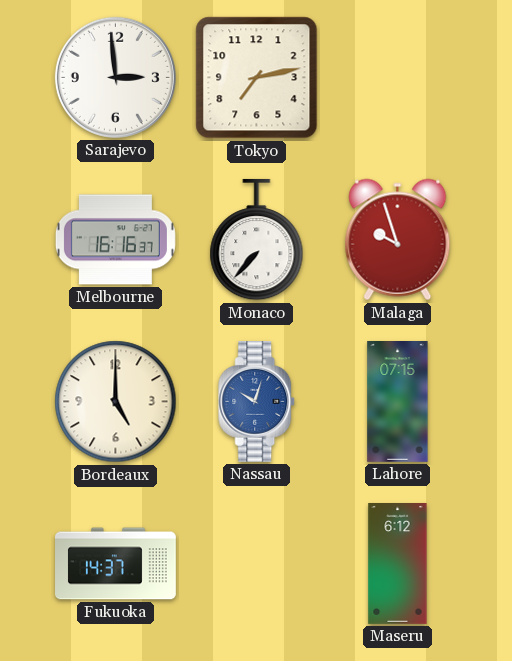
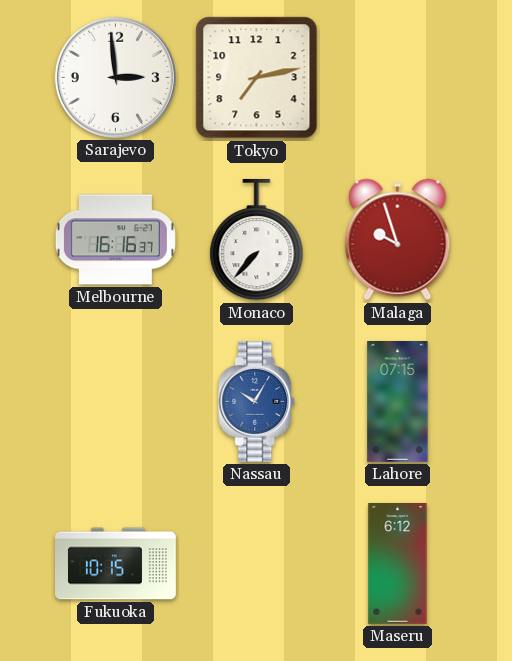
Bordeaux: 5:00 -> none (116, 402)
Nassau: 10:03 -> 10:05 (257, 402)
Fukuoka: 14:37 -> 10:15 (116, 564)
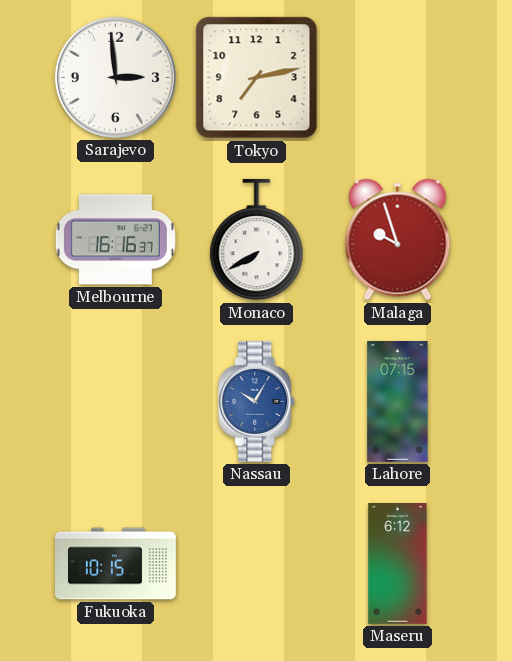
Monaco: 7:37 -> 7:40 (257, 240)
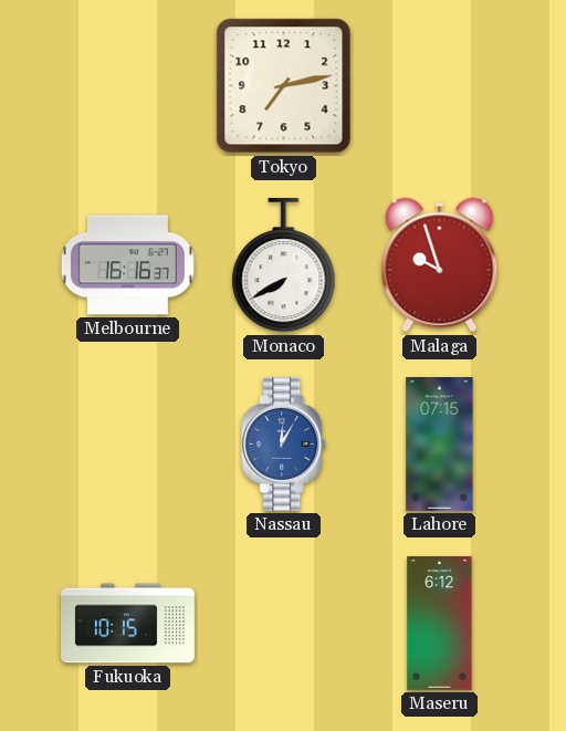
Sarajevo: 2:59 -> none (115, 77)
Nassau: 10:05 -> 12:05 (284, 445)
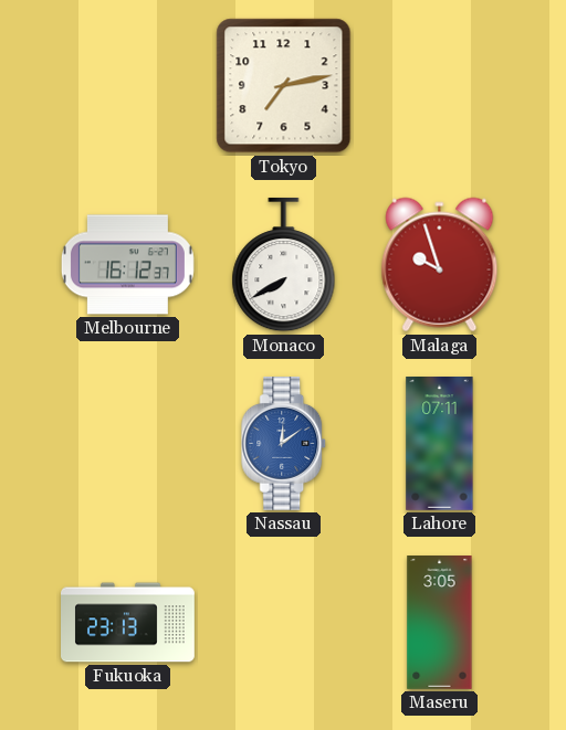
Melbourne: 16:16 -> 16:12 (127, 265)
Nassau: 12:05 -> 12:09 (284, 444)
Lahore: 07:15 -> 07:11 (440, 444)
Fukuoka: 10:15 -> 23:13 (128, 623)
Maseru: 6:12 -> 3:05 (440, 623)
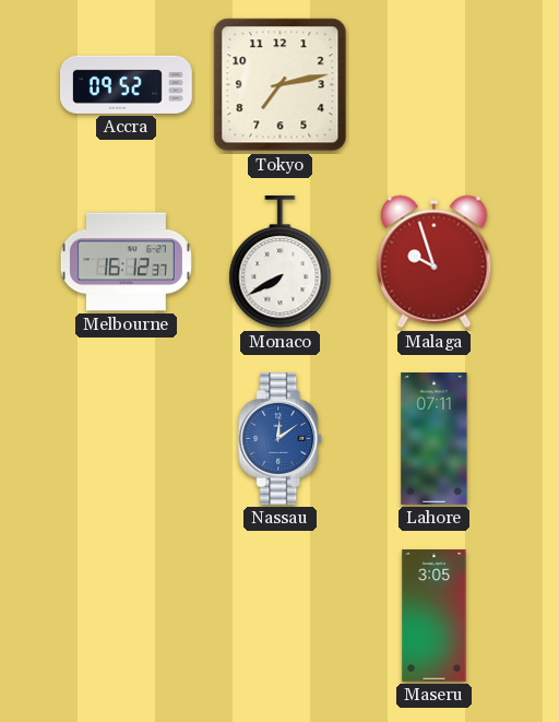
Accra: none -> 09:52 (127, 84)
Fukuoka: 23:13 -> none (128, 623)
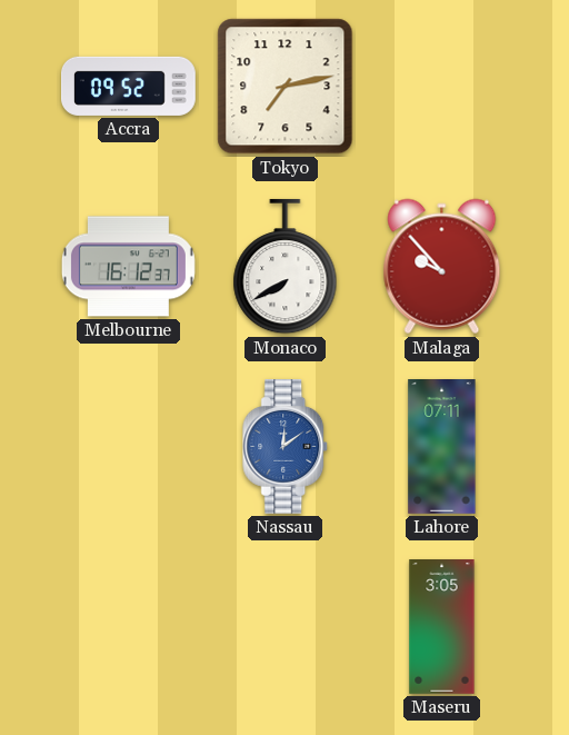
Malaga: 9:57 -> 9:53 (442, 267)
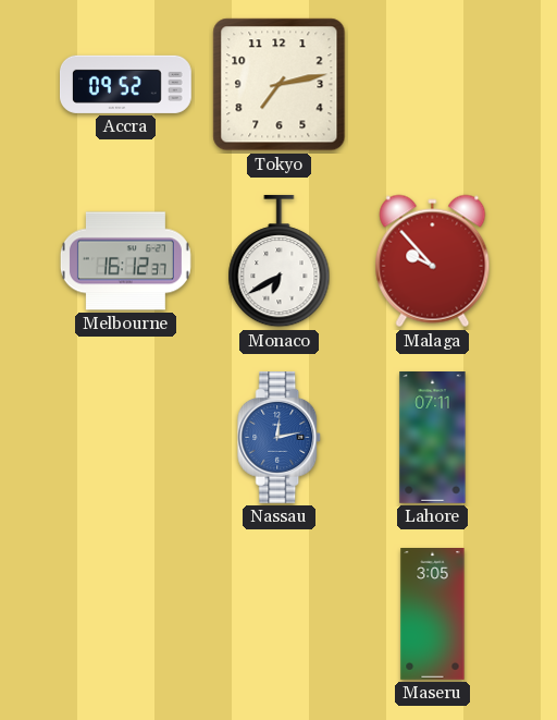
Monaco: 7:40 -> 6:40 (280, 261)
Nassau: 12:09 -> 12:13 (280, 438)
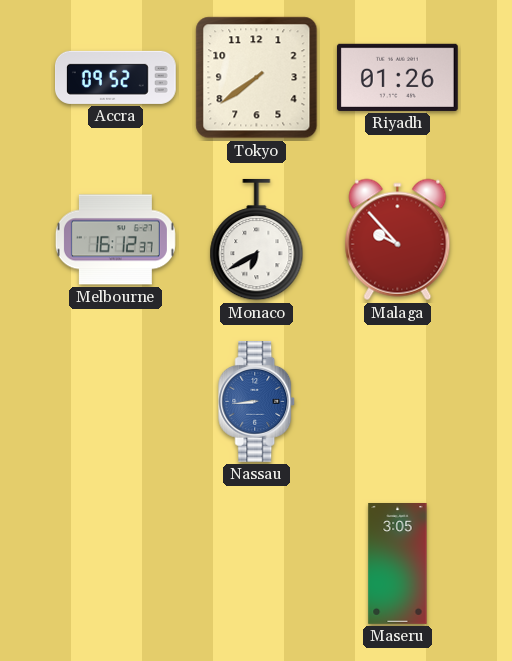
Tokyo: 7:13 -> 7:39 (257, 78)
Riyadh: none -> 01:26 (397, 77)
Nassau: 12:13 -> 8:44 (257, 402)
Lahore: 07:11 -> none (433, 438)
